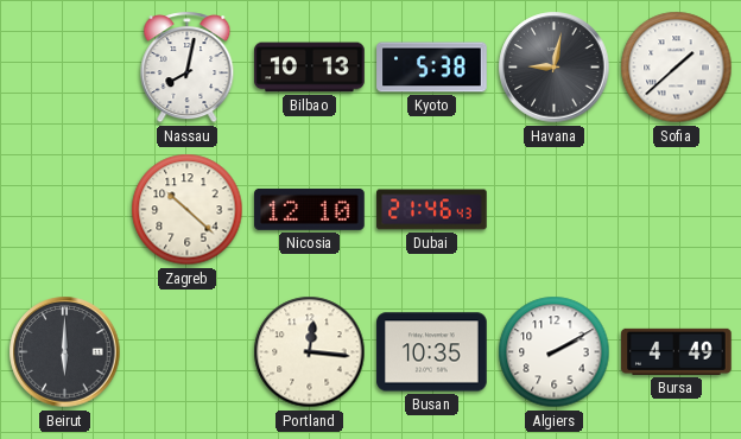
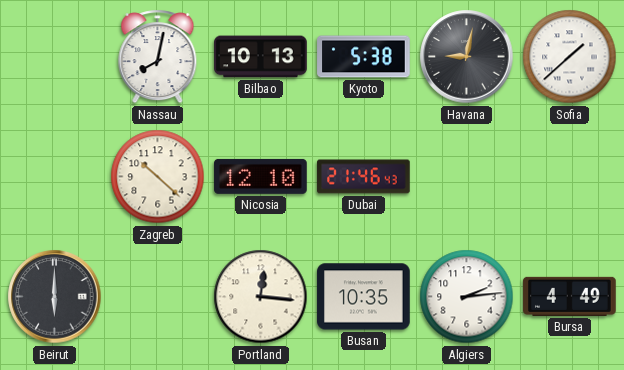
Algiers: 2:10 -> 2:14 (467, 297)
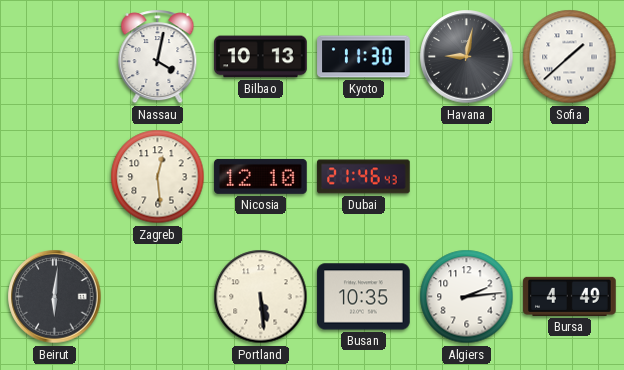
Nassau: 8:02 -> 4:02 (158, 57)
Kyoto: 5:38 -> 11:30 (364, 57)
Zagreb: 10:22 -> 12:29 (158, 177)
Beirut: 6:00 -> 6:01 (55, 297)
Portland: 12:16 -> 5:29 (261, 297)
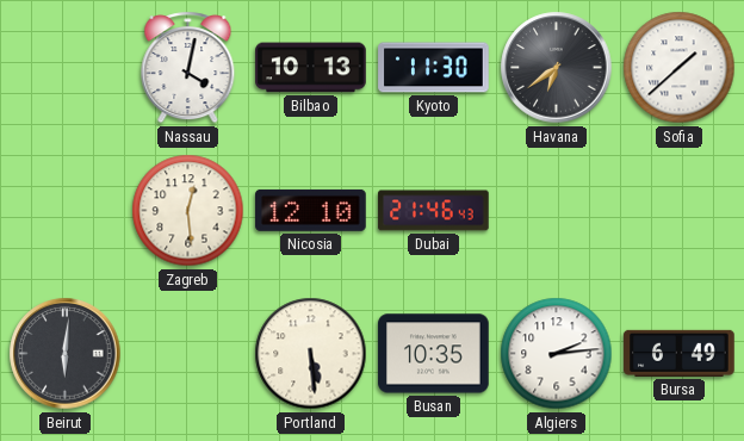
Havana: 9:02 -> 6:39 (557, 68)
Bursa: 4:49 -> 6:49 (680, 353)
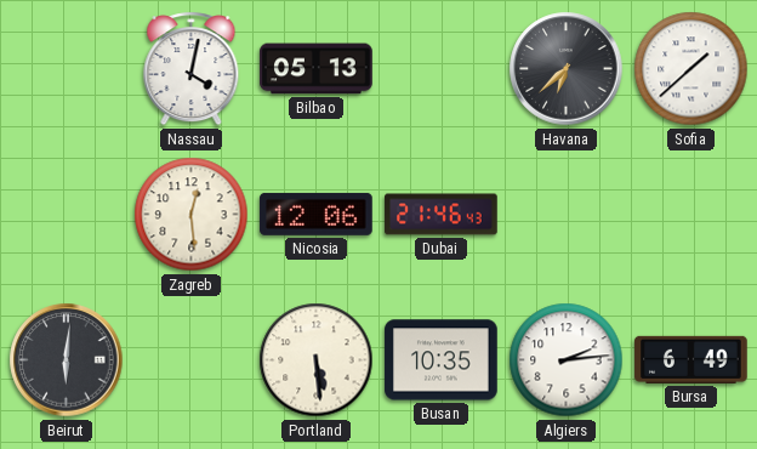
Bilbao: 10:13 -> 05:13 (317, 69)
Kyoto: 11:30 -> none (434, 68)
Havana: 6:39 -> 6:38 (567, 69)
Nicosia: 12:10 -> 12:06 (317, 214)
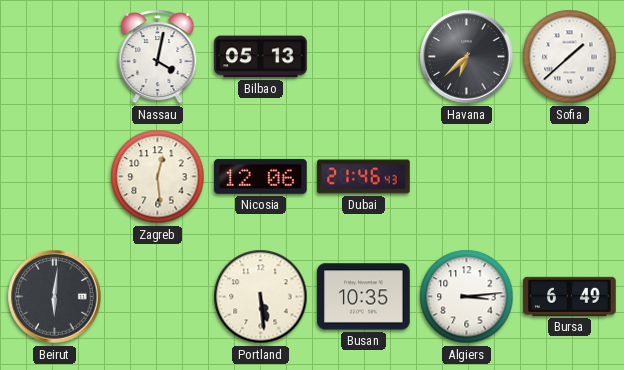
Algiers: 2:14 -> 3:14 (467, 297)
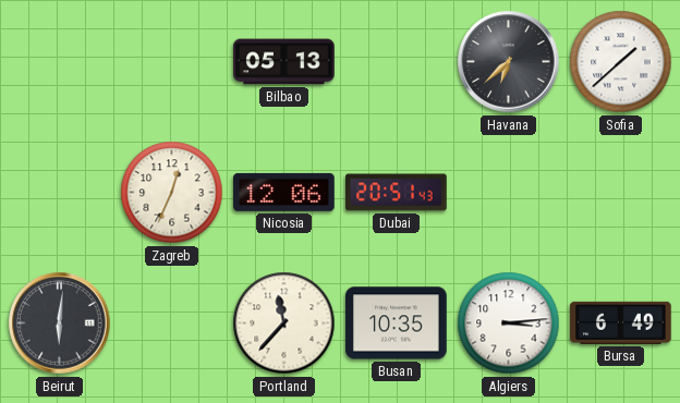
Nassau: 4:02 -> none (158, 57)
Zagreb: 12:29 -> 12:34 (172, 193)
Dubai: 21:46 -> 20:51 (397, 193)
Portland: 5:29 -> 11:37 (284, 323)
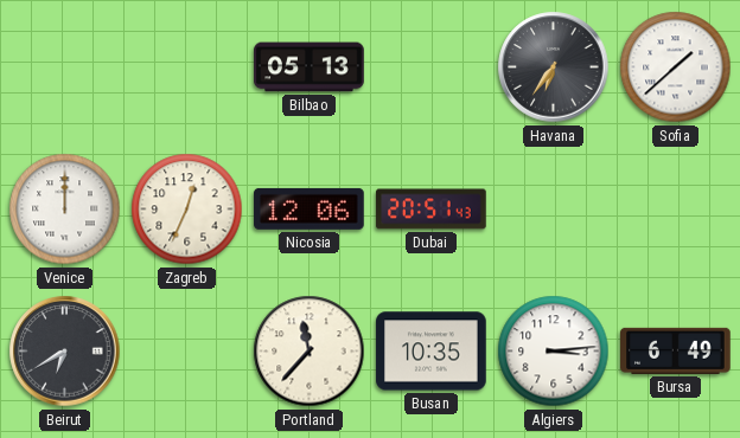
Havana: 6:38 -> 6:36 (554, 67)
Venice: none -> 12:00 (65, 210)
Beirut: 6:01 -> 6:40 (65, 352)
